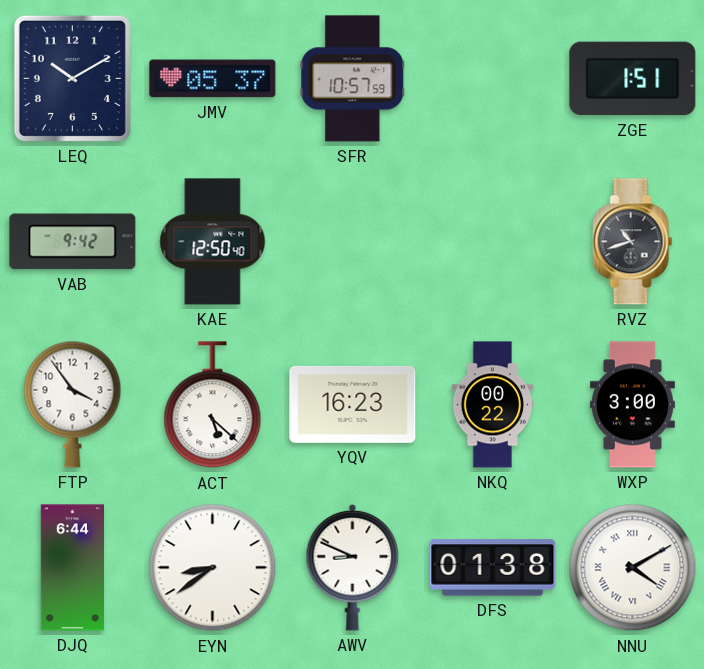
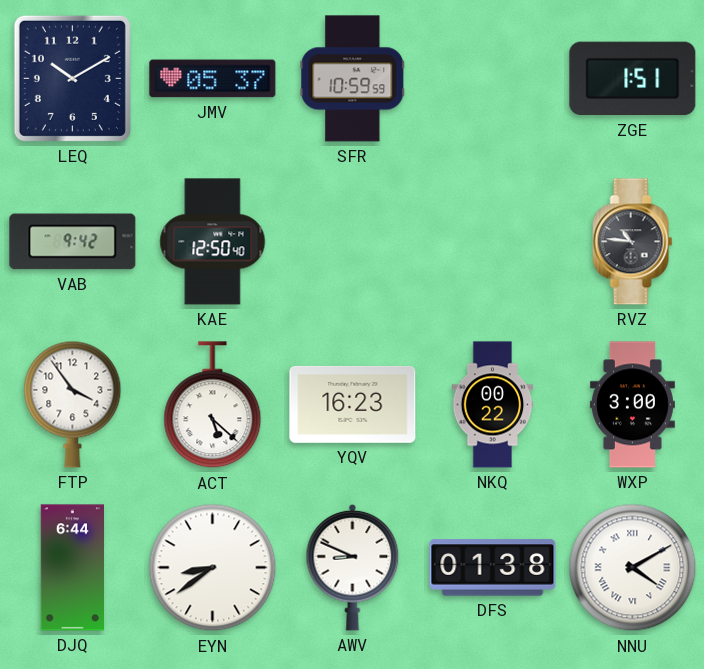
SFR: 10:57 -> 10:59 (353, 79)
RVZ: 10:42 -> 10:46 (633, 242)
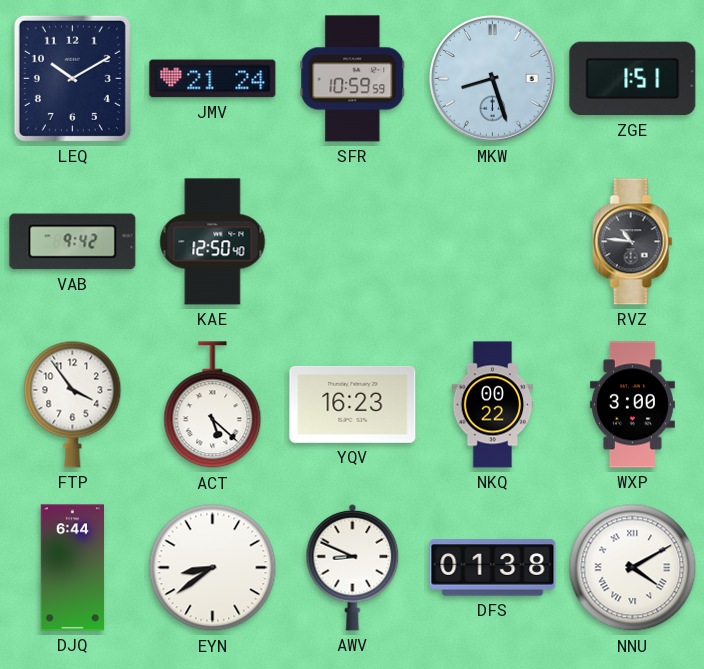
JMV: 05:37 -> 21:24 (213, 79)
MKW: none -> 8:27 (493, 79)
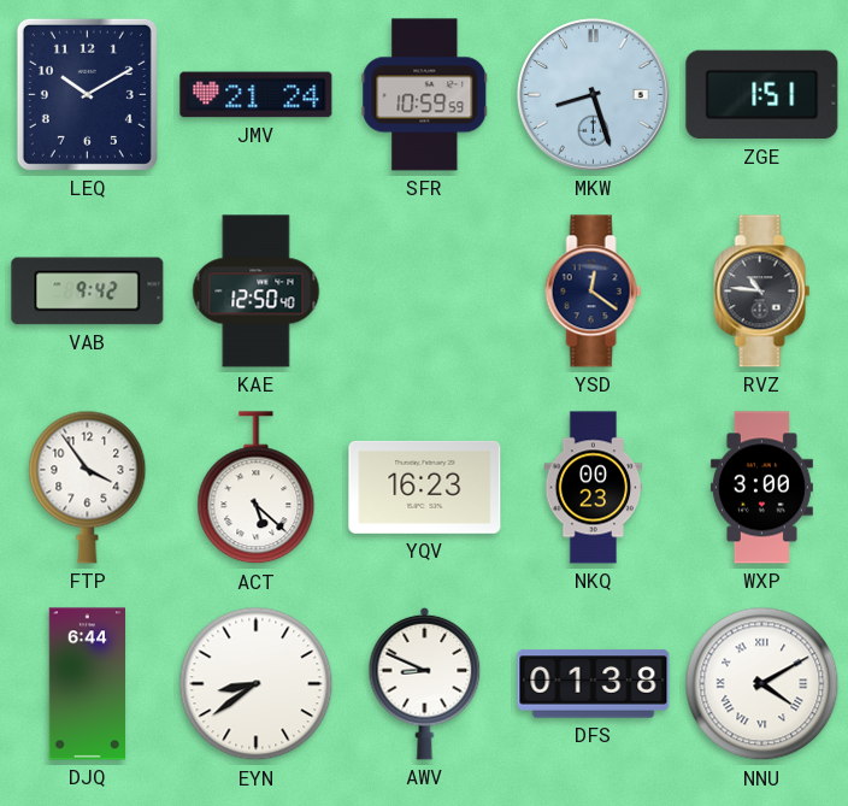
YSD: none -> 12:21 (594, 292)
NKQ: 00:22 -> 00:23 (594, 488)
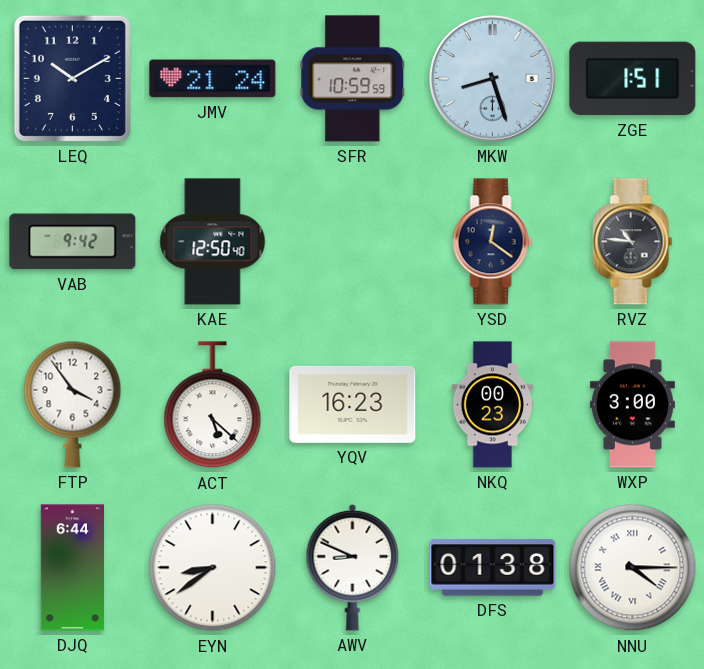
NNU: 4:10 -> 4:15 (633, 568)
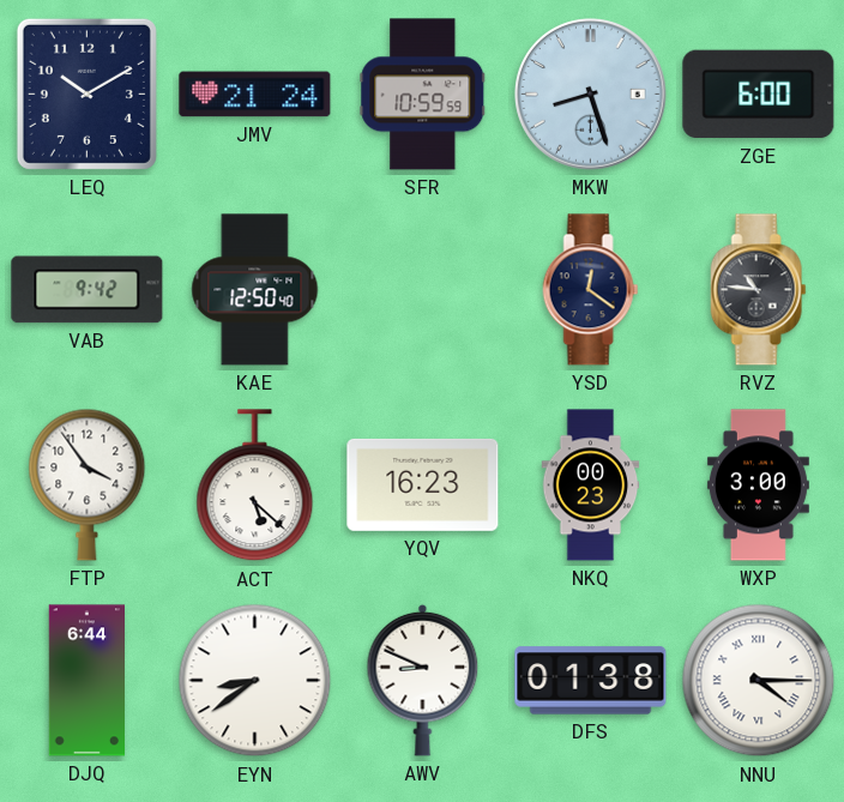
ZGE: 1:51 -> 6:00 (759, 95)
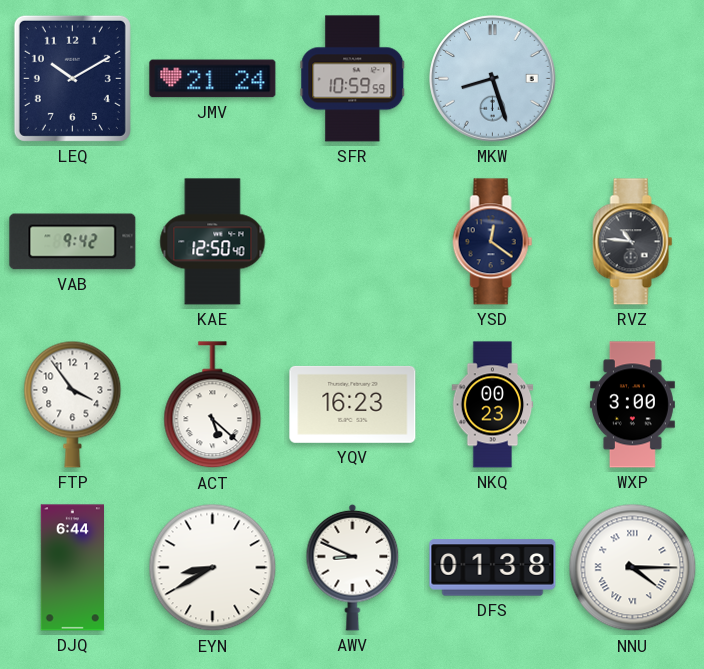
ZGE: 6:00 -> none (759, 95)
EYN: 8:39 -> 8:40 (213, 568)
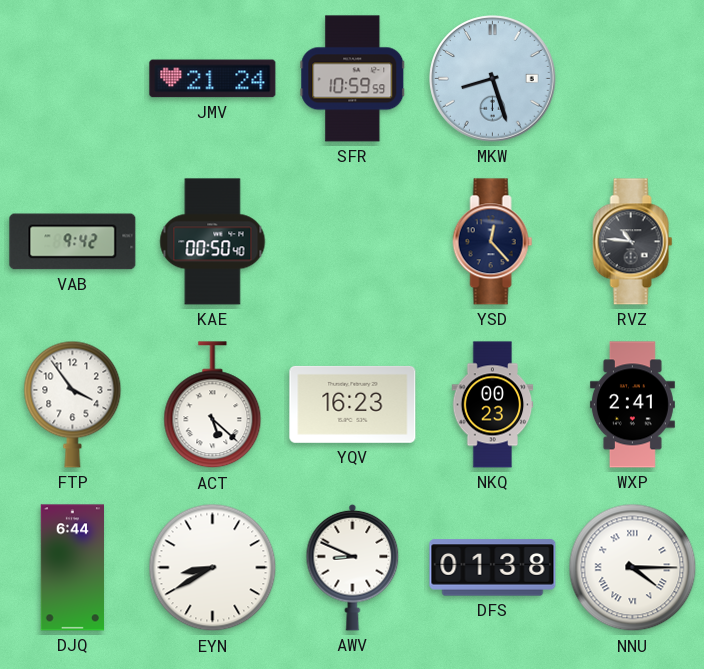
LEQ: 10:10 -> none (72, 78)
KAE: 12:50 -> 00:50 (213, 242)
YSD: 12:21 -> 12:23 (493, 242)
WXP: 3:00 -> 2:41 (632, 405)
